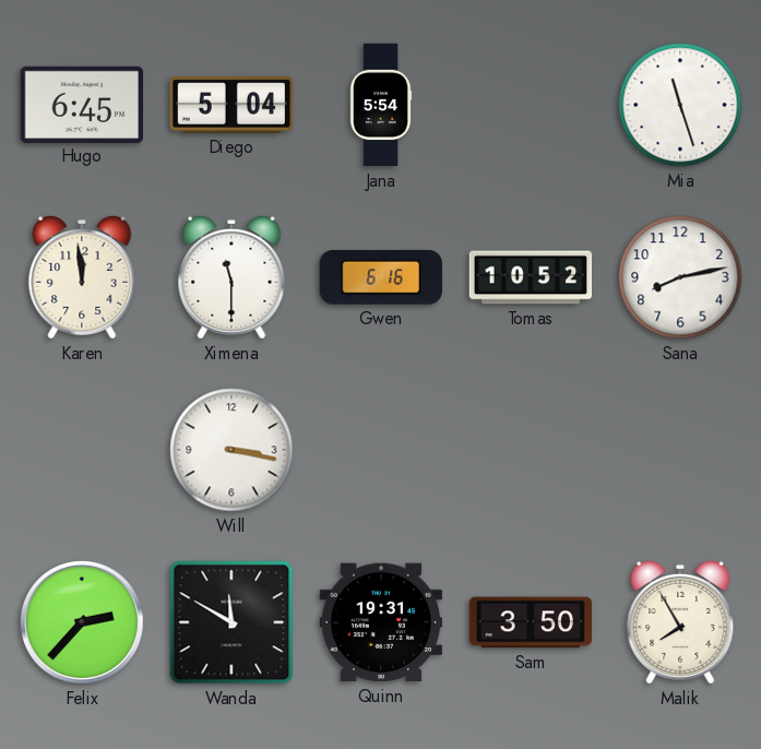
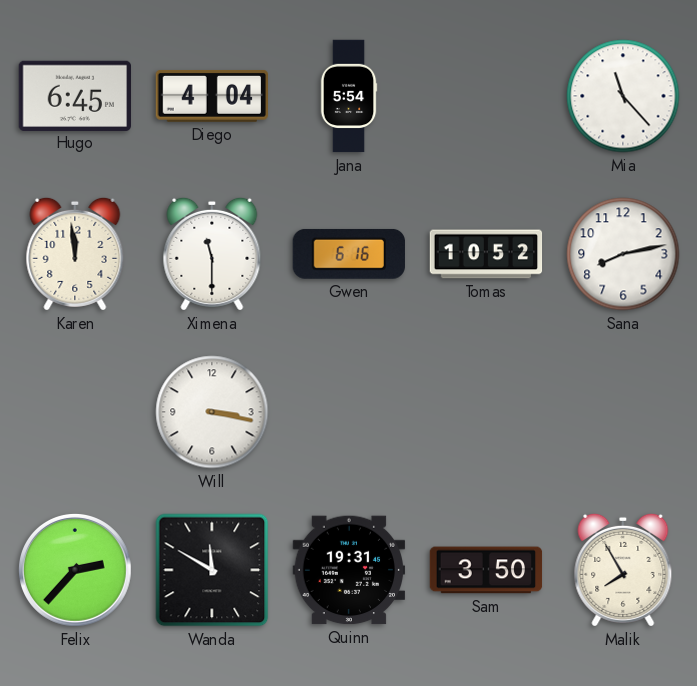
Diego: 5:04 -> 4:04 (211, 96)
Mia: 11:27 -> 11:23 (623, 96)
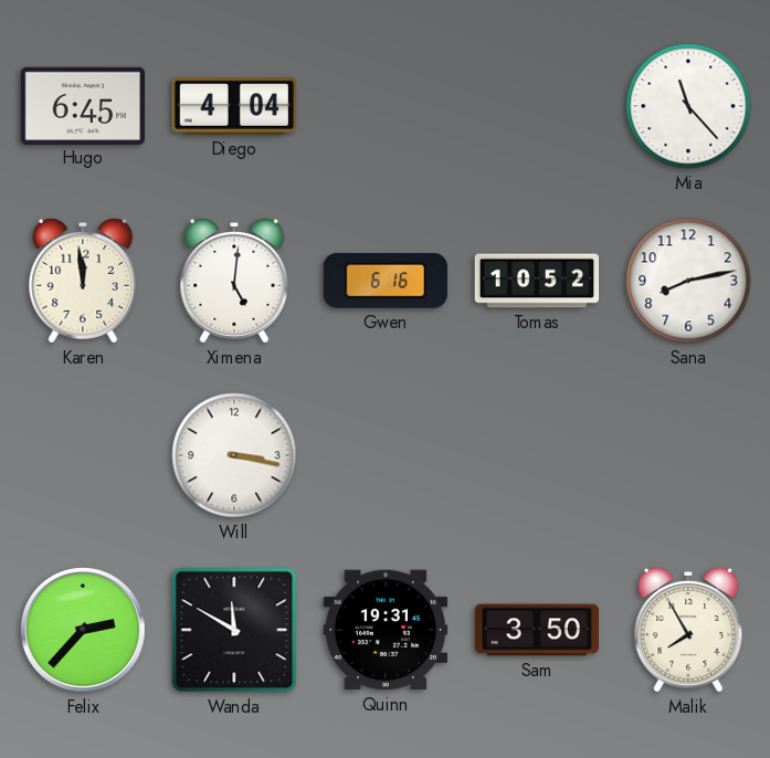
Jana: 5:54 -> none (349, 96)
Ximena: 11:30 -> 5:01 (234, 281)
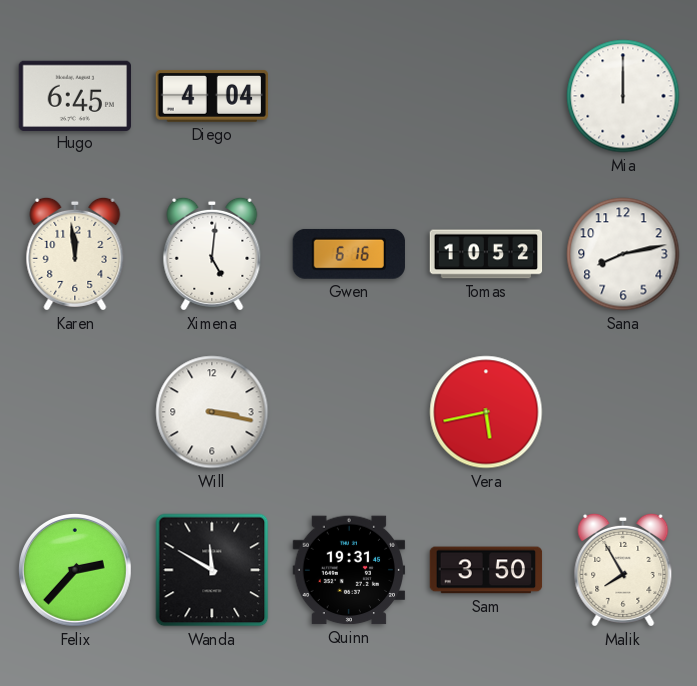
Mia: 11:23 -> 12:00 (623, 96)
Vera: none -> 5:43 (486, 412)
